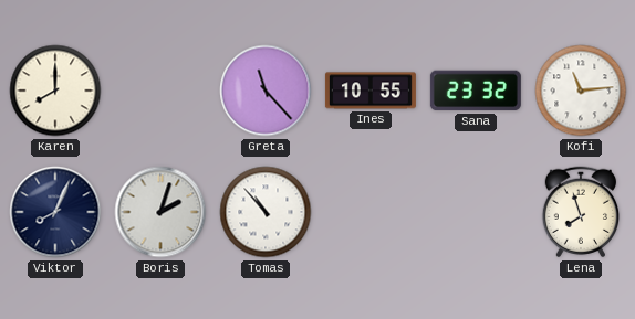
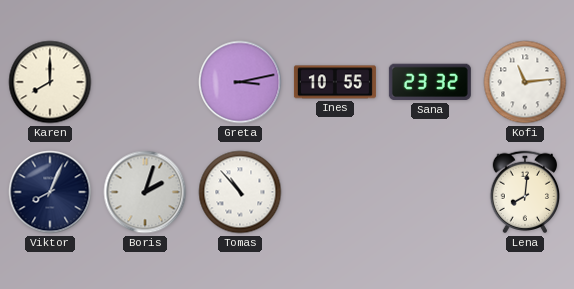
Greta: 11:23 -> 3:13 (240, 82)
Lena: 7:57 -> 8:01 (525, 192)
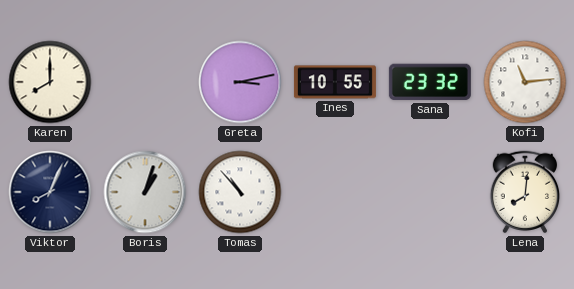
Boris: 2:03 -> 1:03 (145, 192)
